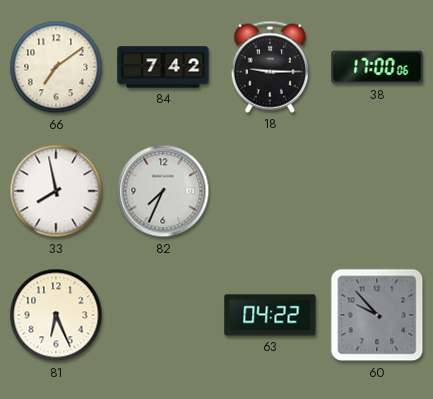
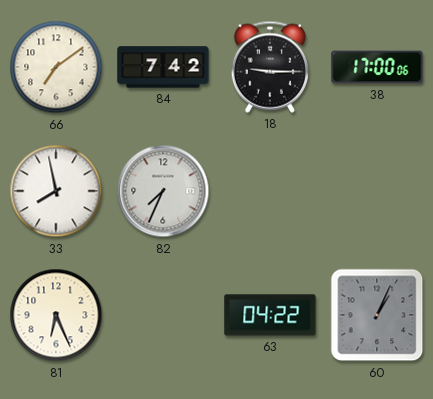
60: 9:53 -> 1:04 (377, 315)
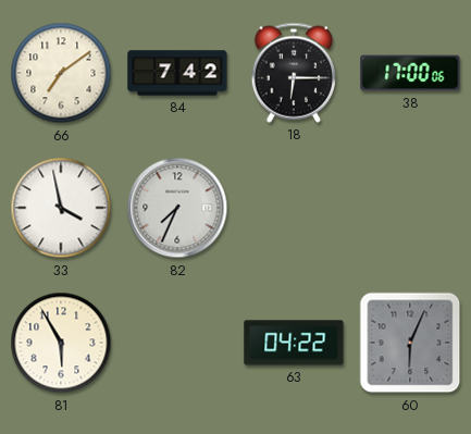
18: 9:15 -> 6:15 (293, 73)
33: 7:58 -> 3:58 (61, 208)
81: 6:26 -> 5:55 (61, 343)
60: 1:04 -> 6:04 (410, 343)
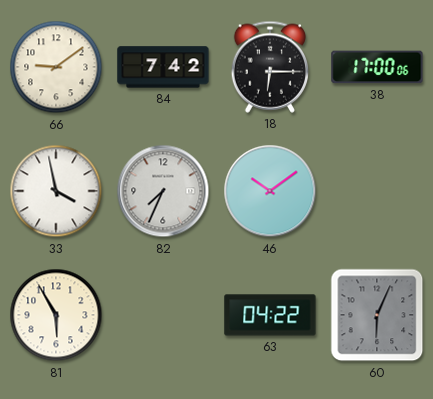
66: 7:09 -> 9:09 (56, 67)
46: none -> 10:09 (270, 191)
